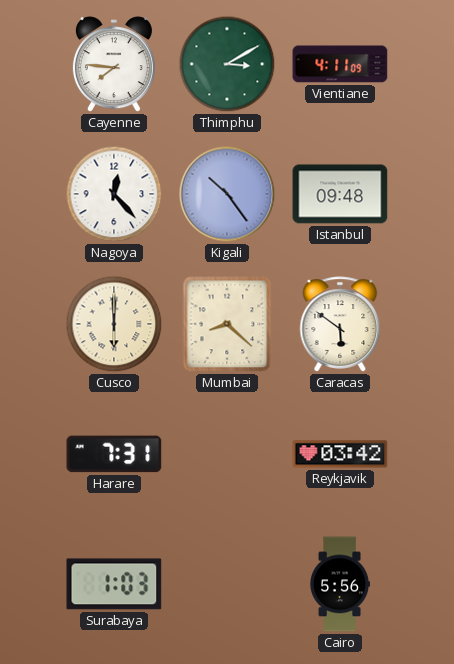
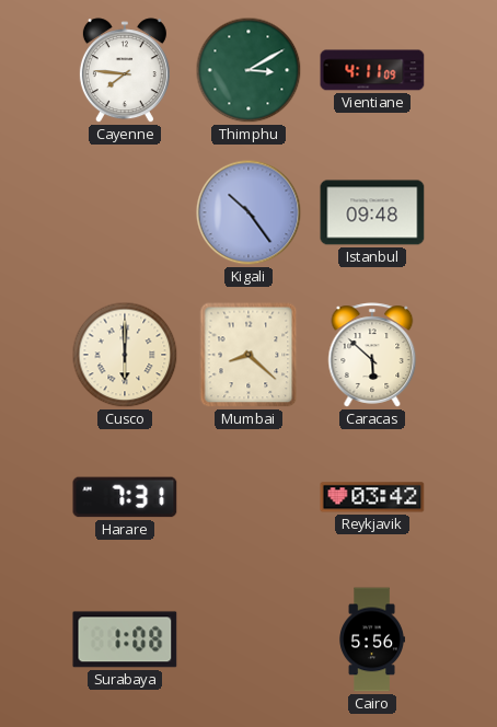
Nagoya: 12:23 -> none (114, 194)
Caracas: 5:51 -> 5:52 (372, 355)
Surabaya: 1:03 -> 1:08 (125, 639)
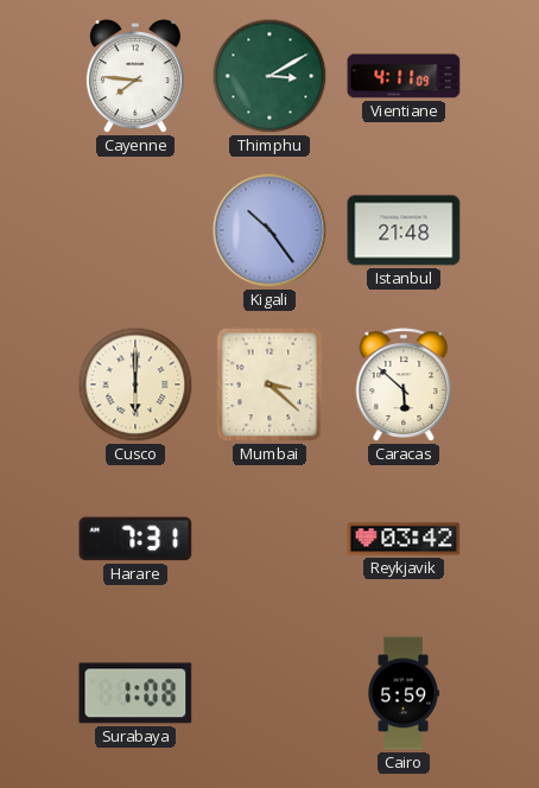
Istanbul: 09:48 -> 21:48 (404, 230)
Mumbai: 8:22 -> 3:22 (269, 385)
Cairo: 5:56 -> 5:59 (404, 693)
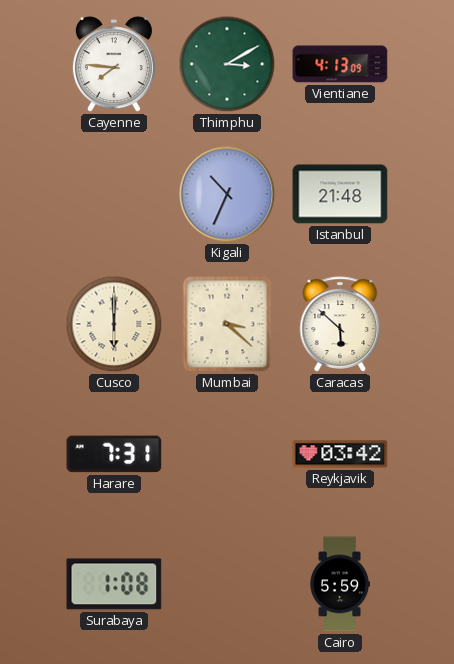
Vientiane: 4:11 -> 4:13 (340, 64)
Kigali: 10:24 -> 10:34 (227, 194)
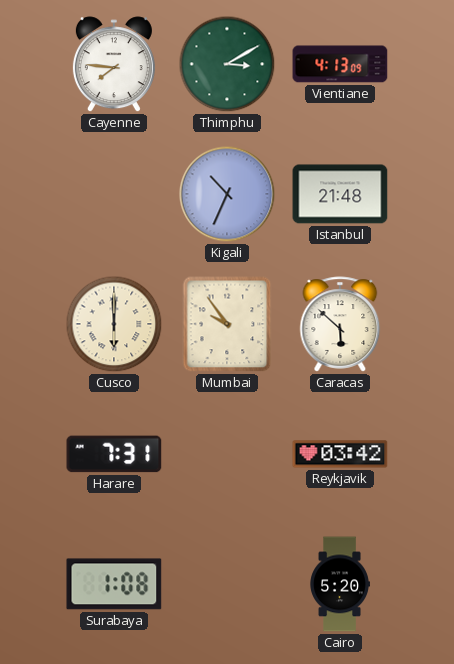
Mumbai: 3:22 -> 9:54 (227, 324)
Cairo: 5:59 -> 5:20 (340, 584)
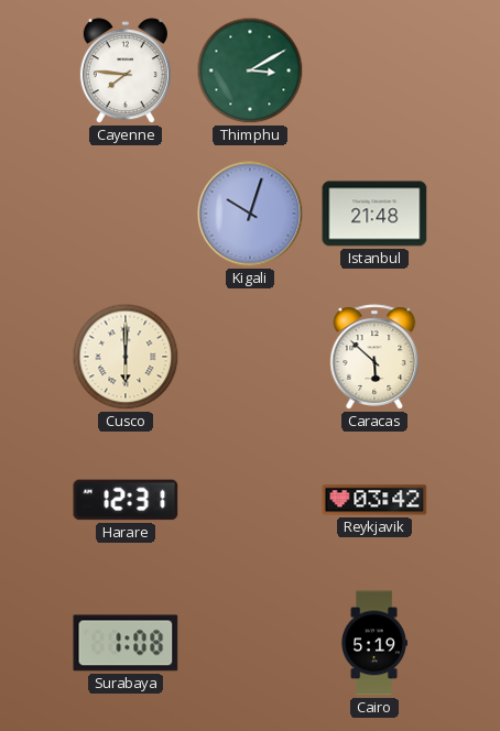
Vientiane: 4:13 -> none (340, 64)
Kigali: 10:34 -> 10:03 (250, 214)
Mumbai: 9:54 -> none (227, 324)
Harare: 7:31 -> 12:31 (126, 500)
Cairo: 5:20 -> 5:19 (374, 643)
